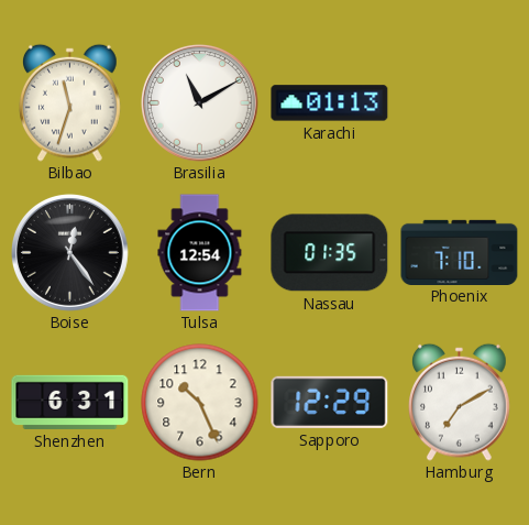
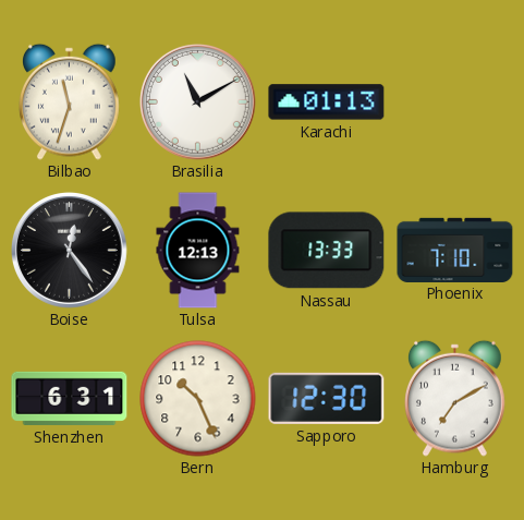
Tulsa: 12:54 -> 12:13 (198, 251)
Nassau: 01:35 -> 13:33 (327, 251)
Sapporo: 12:29 -> 12:30 (327, 398)
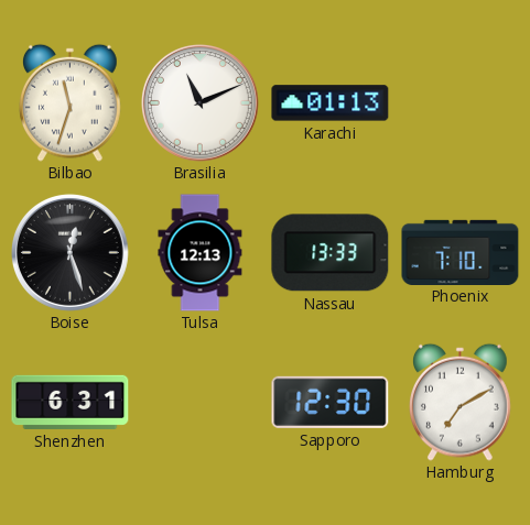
Brasilia: 11:10 -> 11:11 (199, 102)
Boise: 12:24 -> 12:27 (69, 252)
Bern: 10:26 -> none (198, 399)
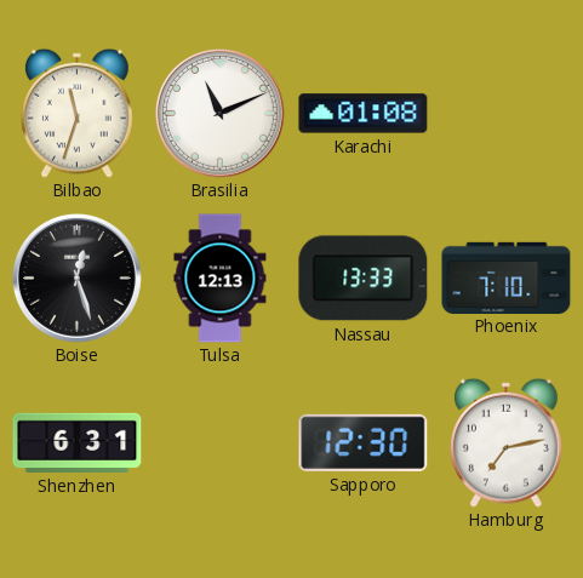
Karachi: 01:13 -> 01:08 (364, 114)
Hamburg: 7:10 -> 7:13 (507, 442)
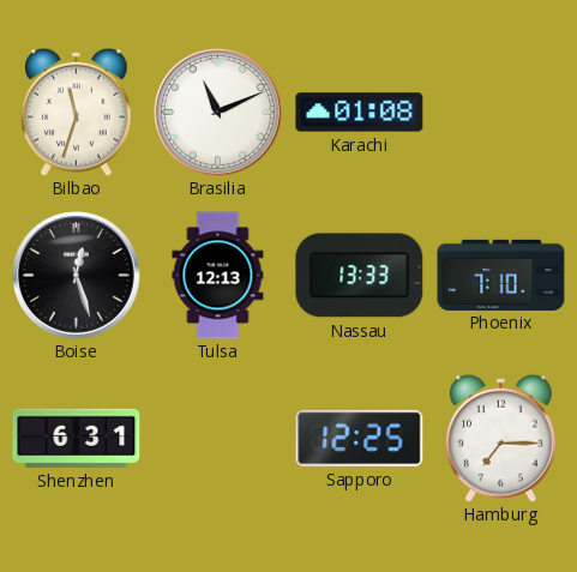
Sapporo: 12:30 -> 12:25 (360, 438)
Hamburg: 7:13 -> 7:15 (501, 438)
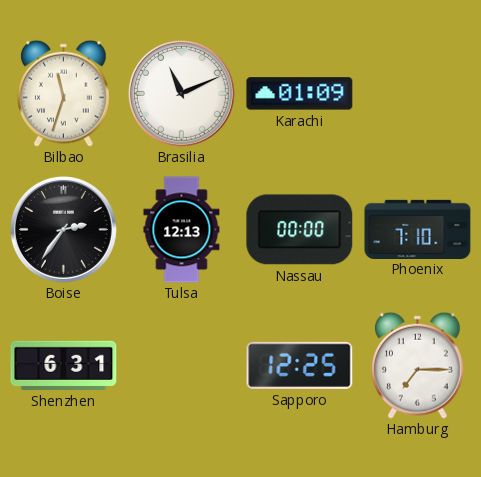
Karachi: 01:08 -> 01:09 (300, 94)
Boise: 12:27 -> 2:36 (63, 229)
Nassau: 13:33 -> 00:00 (300, 230)
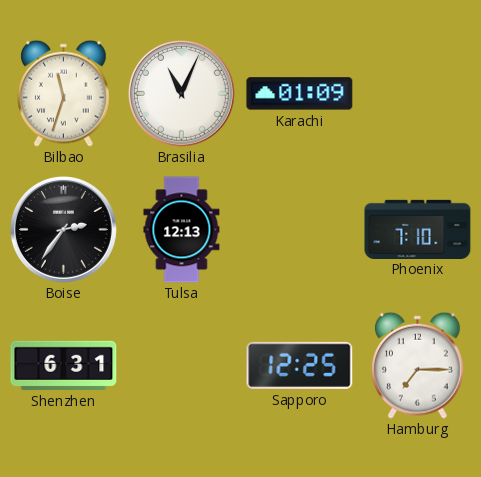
Brasilia: 11:11 -> 11:04 (181, 93)
Nassau: 00:00 -> none (300, 230)
